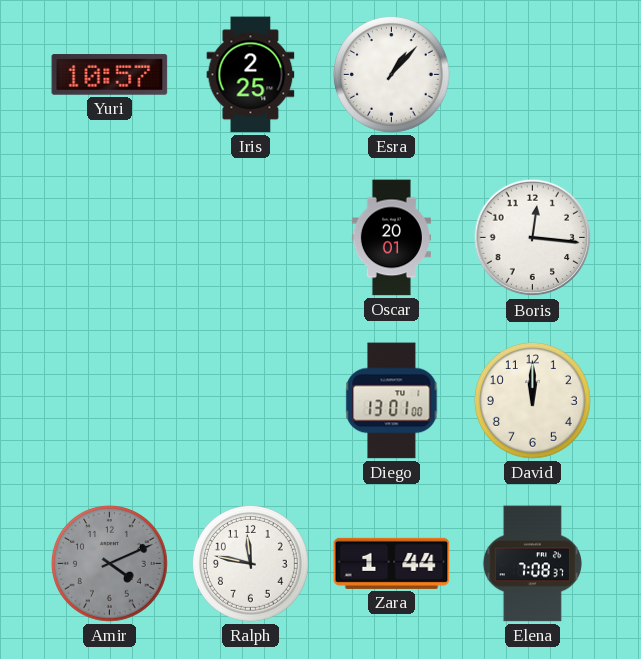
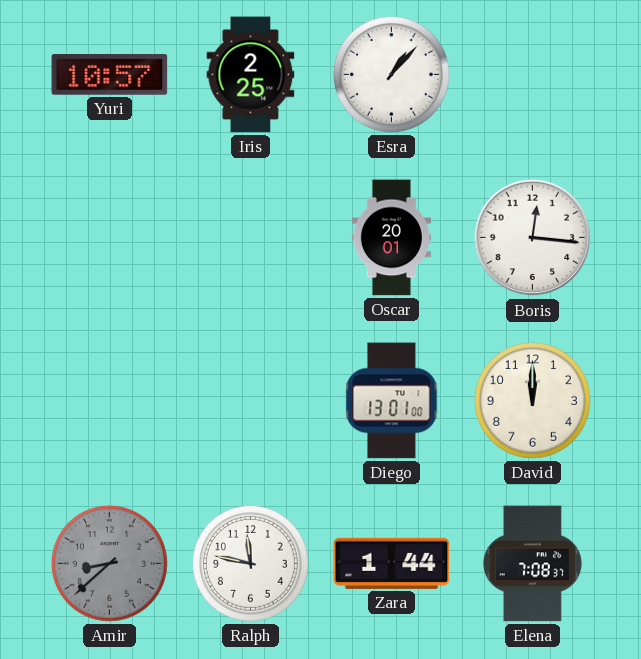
Amir: 4:11 -> 8:38 (110, 564)
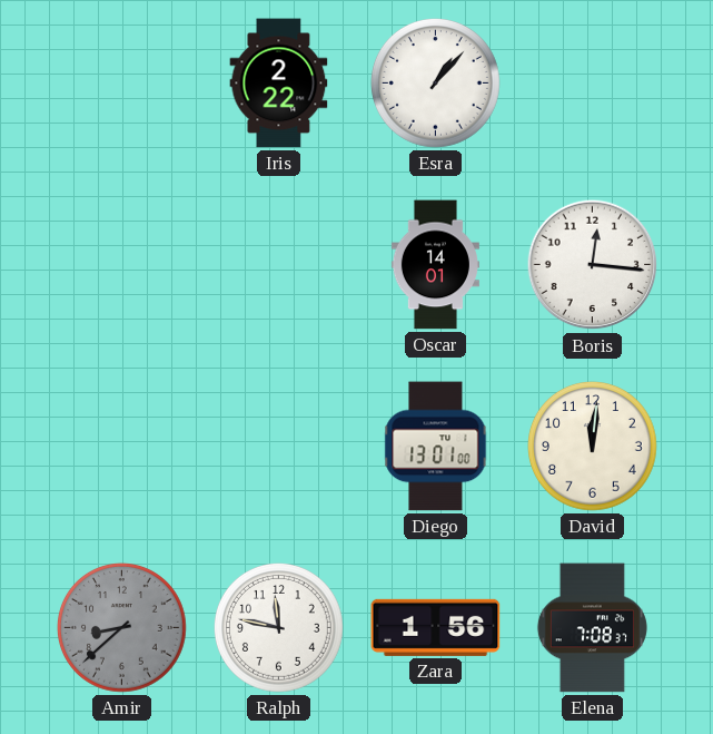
Yuri: 10:57 -> none (110, 75)
Iris: 2:25 -> 2:22 (279, 84)
Oscar: 20:01 -> 14:01 (435, 265)
David: 12:00 -> 12:01 (593, 447)
Zara: 1:44 -> 1:56 (436, 627)
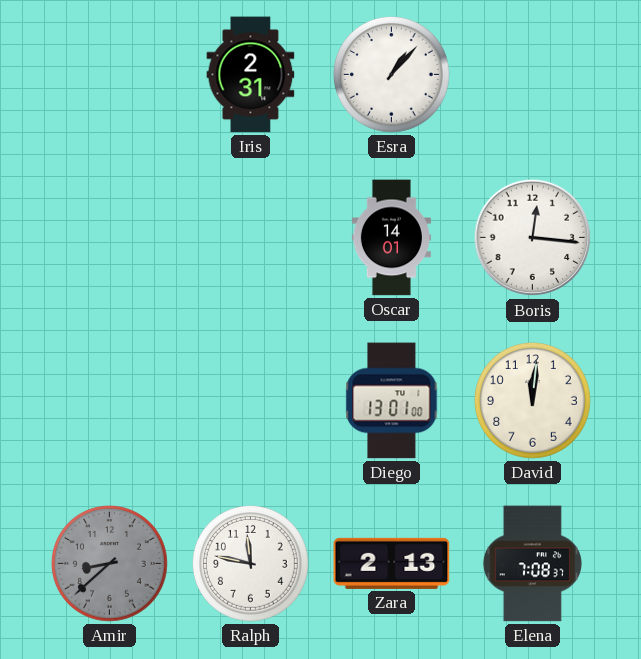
Iris: 2:22 -> 2:31 (251, 75)
Zara: 1:56 -> 2:13 (392, 563)
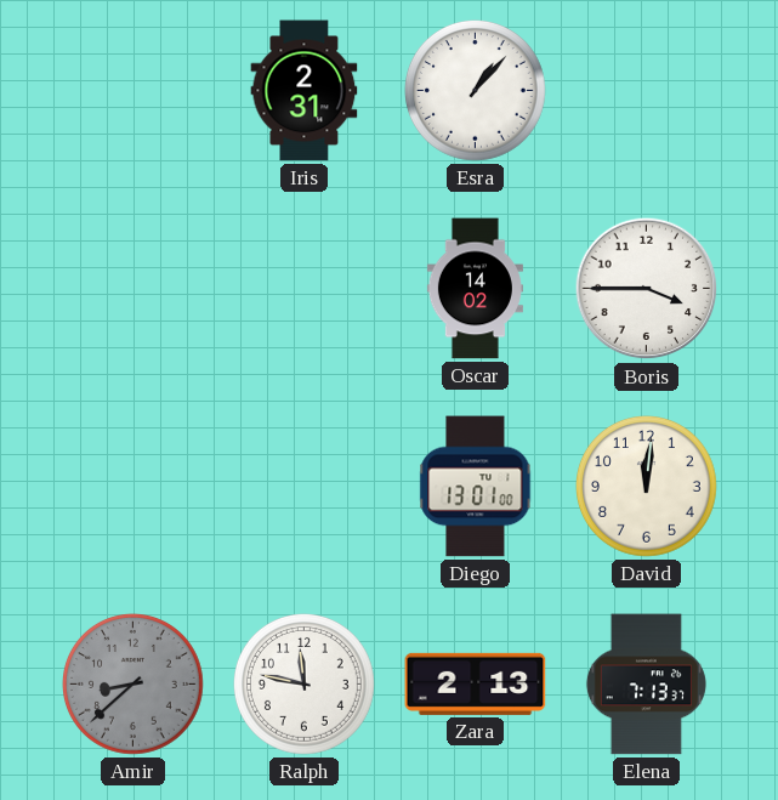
Oscar: 14:01 -> 14:02 (475, 289)
Boris: 12:16 -> 3:45 (647, 289)
Elena: 7:08 -> 7:13 (646, 685)
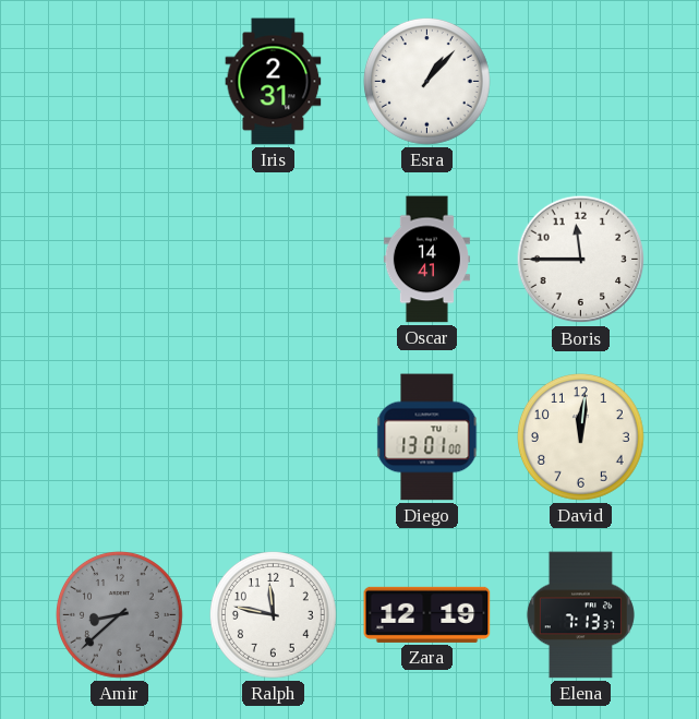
Oscar: 14:02 -> 14:41 (426, 260)
Boris: 3:45 -> 11:45 (581, 260)
Zara: 2:13 -> 12:19 (427, 614)
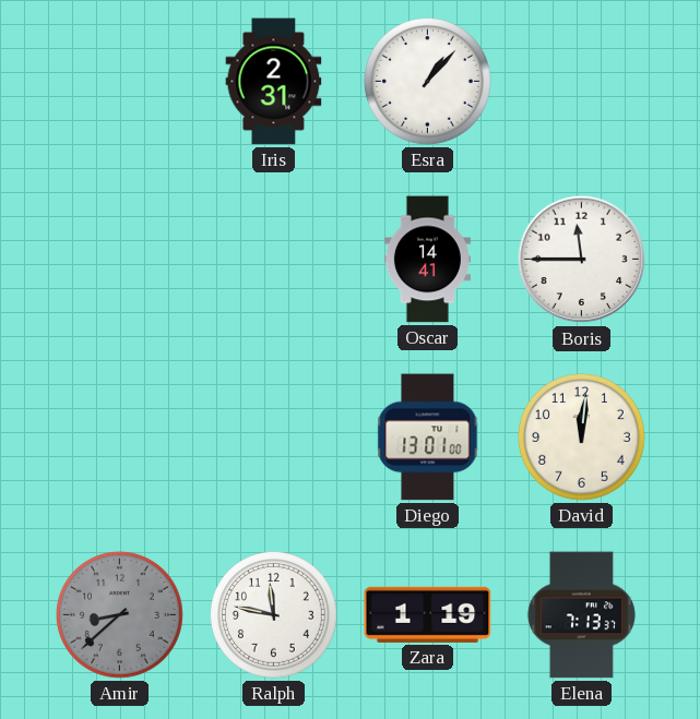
Zara: 12:19 -> 1:19 (428, 614)
